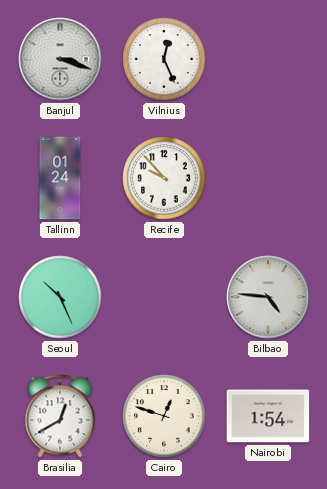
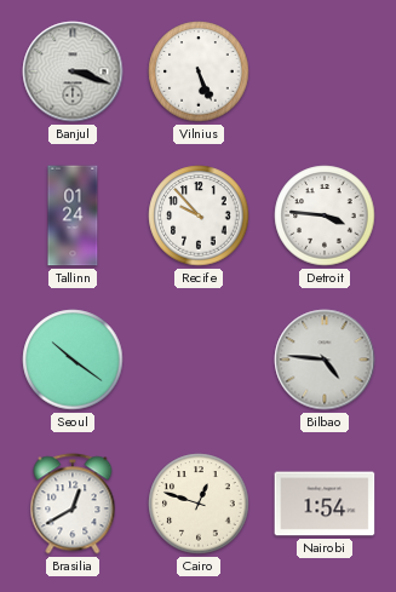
Vilnius: 12:26 -> 5:26 (199, 71)
Detroit: none -> 3:46 (325, 215)
Seoul: 10:26 -> 10:21 (73, 360)
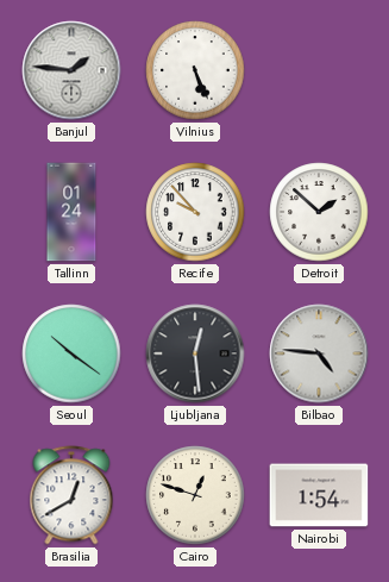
Banjul: 3:18 -> 1:46 (71, 70)
Detroit: 3:46 -> 1:52 (319, 212)
Ljubljana: none -> 12:29 (195, 353)
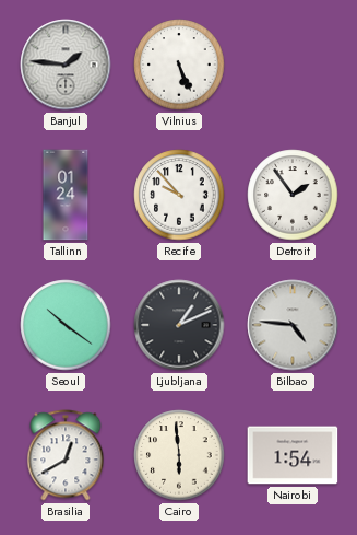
Detroit: 1:52 -> 1:54 (293, 195)
Ljubljana: 12:29 -> 1:11 (179, 325)
Cairo: 12:48 -> 5:59 (179, 455)
